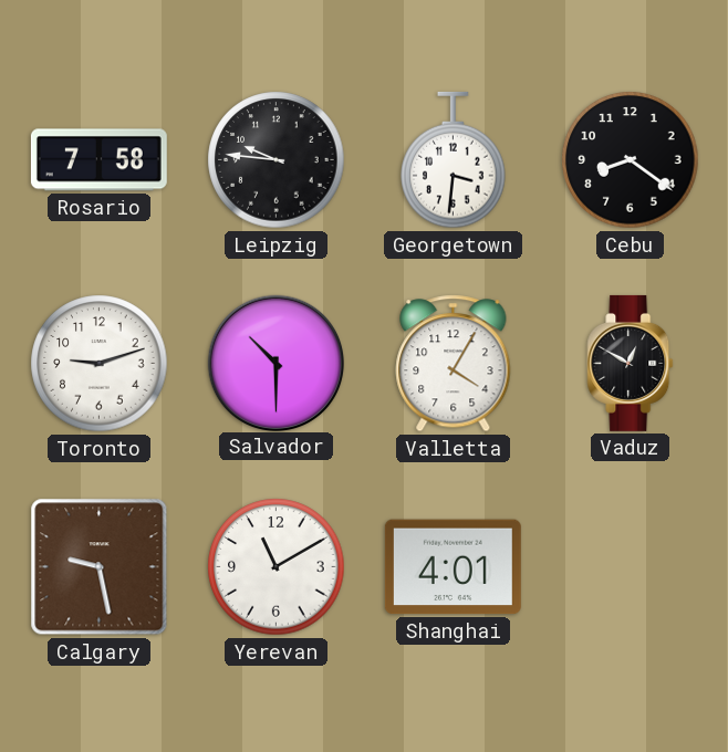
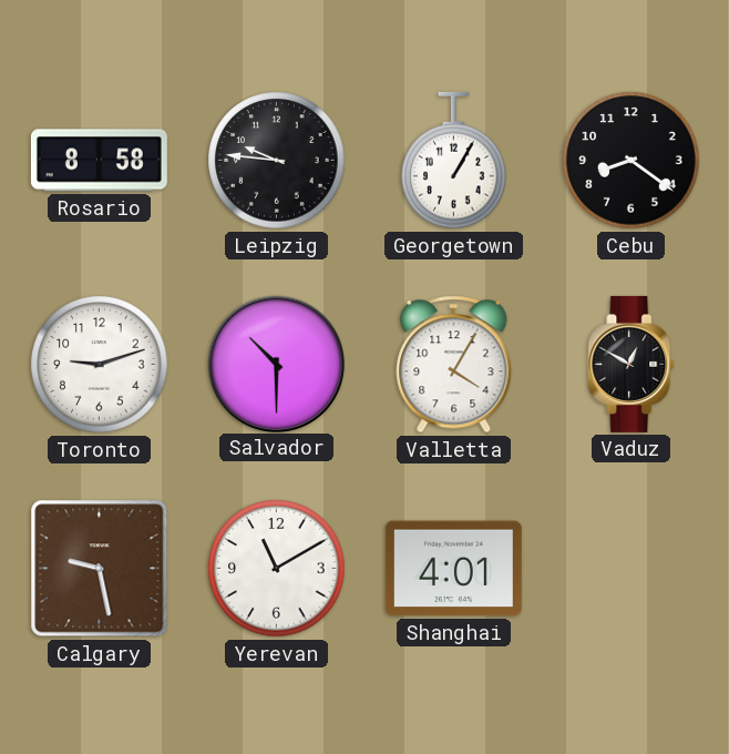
Rosario: 7:58 -> 8:58 (99, 161)
Georgetown: 3:31 -> 1:05 (454, 161)
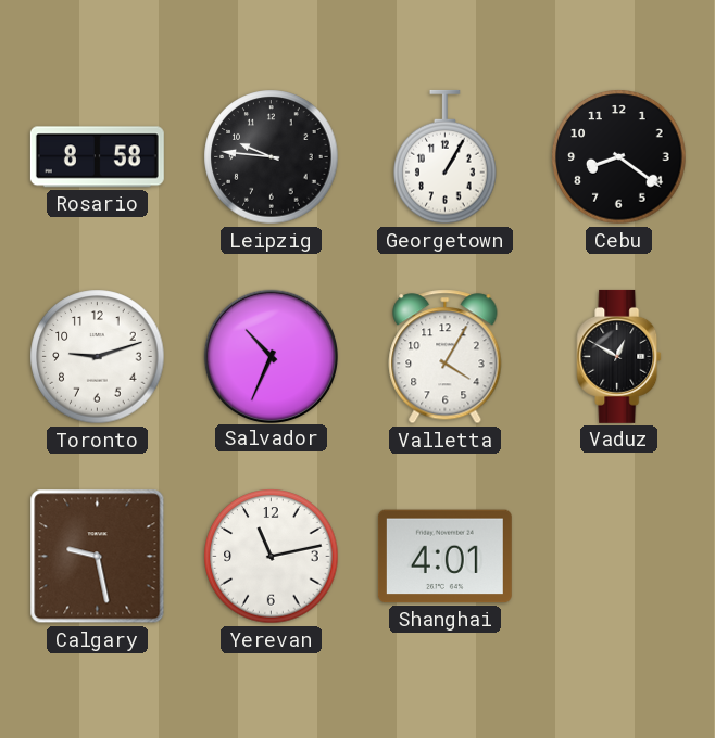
Salvador: 10:30 -> 10:34 (271, 356)
Yerevan: 11:10 -> 11:13 (272, 557)
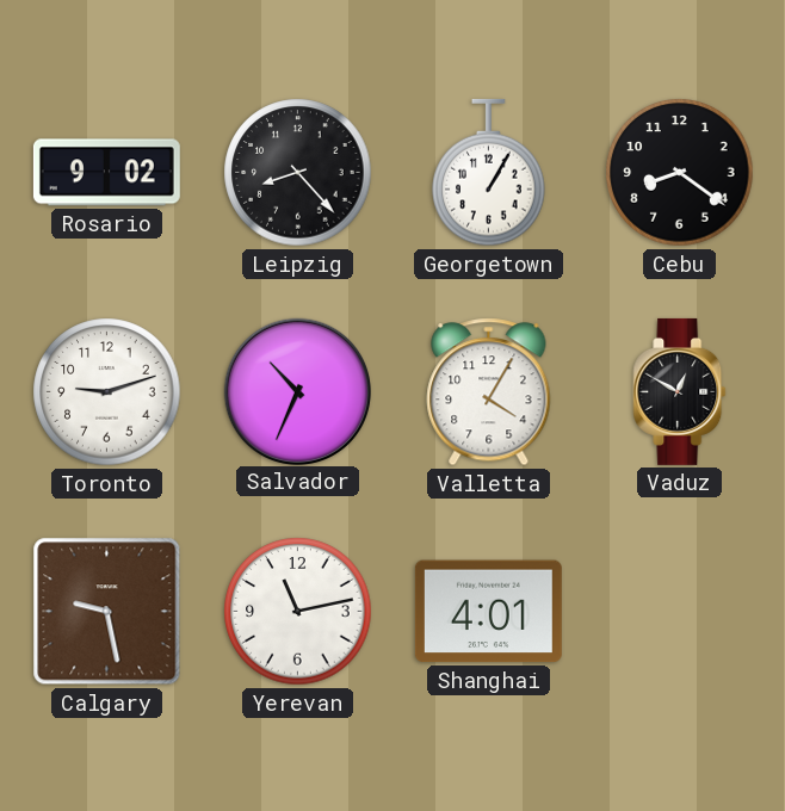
Rosario: 8:58 -> 9:02 (106, 173)
Leipzig: 9:46 -> 8:23 (298, 173)
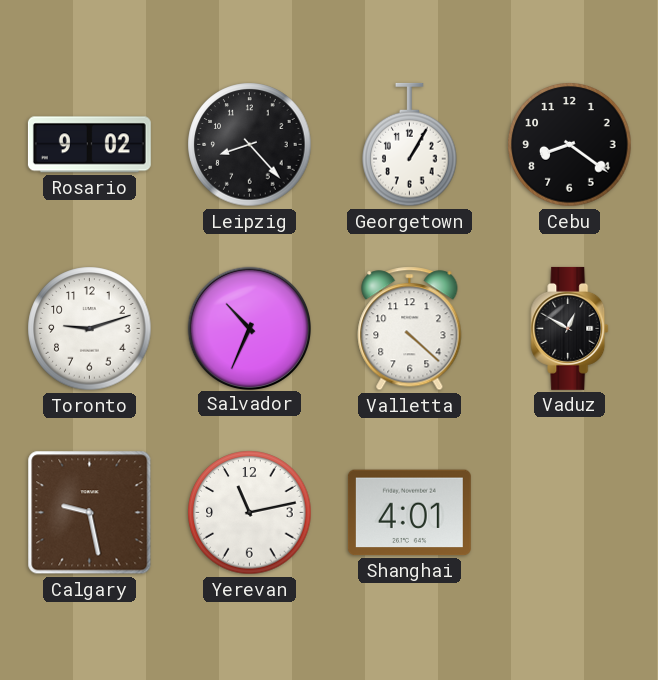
Valletta: 4:05 -> 4:22 (410, 329)
